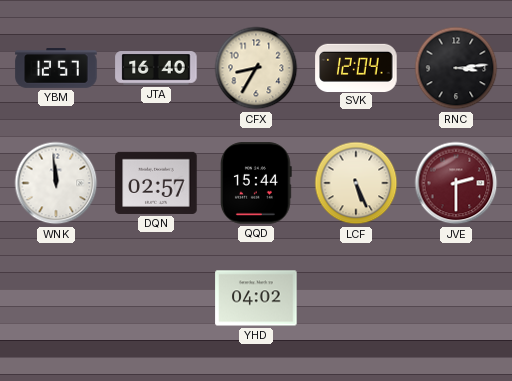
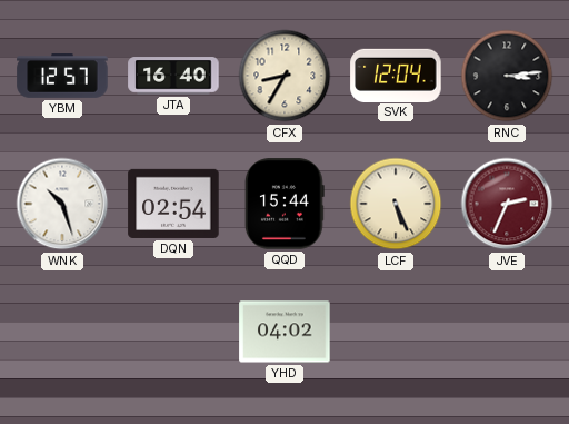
WNK: 11:59 -> 10:27 (62, 204)
DQN: 02:57 -> 02:54 (173, 204)
JVE: 2:30 -> 2:34 (507, 204)
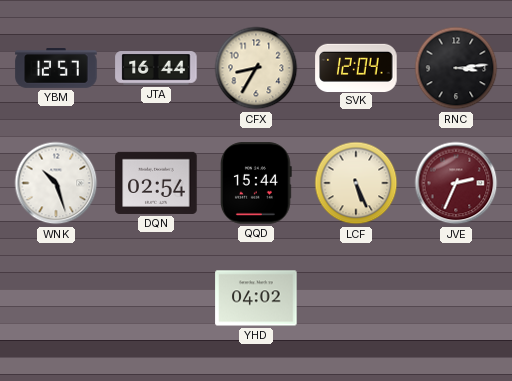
JTA: 16:40 -> 16:44 (156, 68)
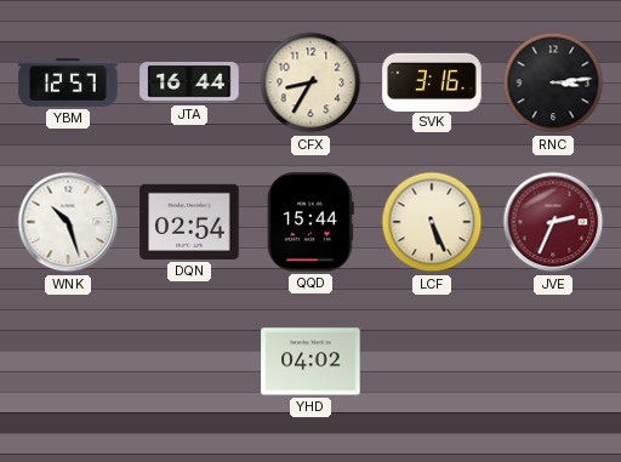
SVK: 12:04 -> 3:16 (432, 81)
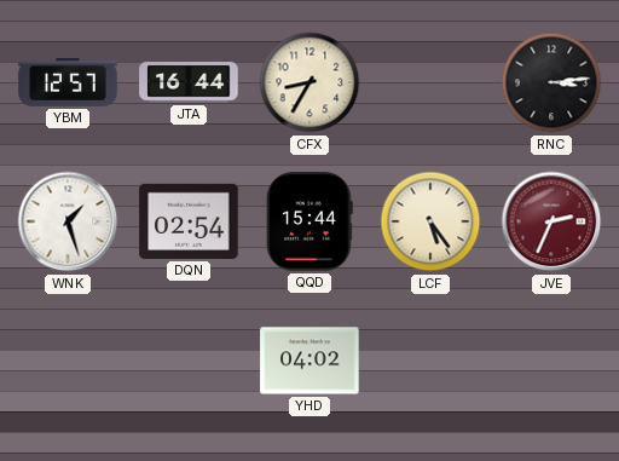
SVK: 3:16 -> none (432, 81)
WNK: 10:27 -> 1:27 (68, 221)
LCF: 5:26 -> 5:24 (430, 221)
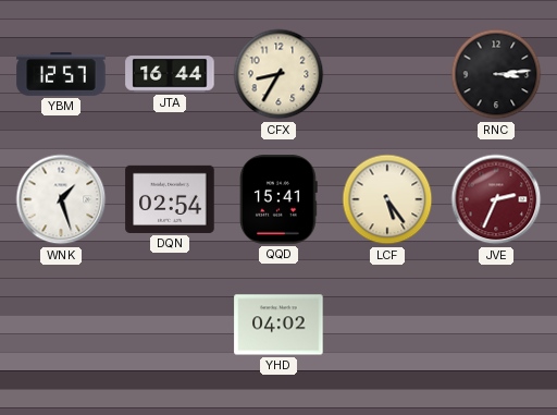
QQD: 15:44 -> 15:41 (280, 199)
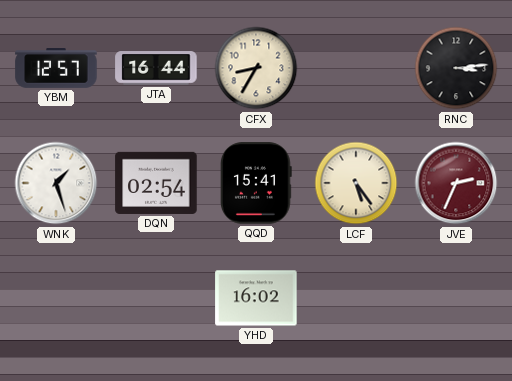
YHD: 04:02 -> 16:02 (256, 298)
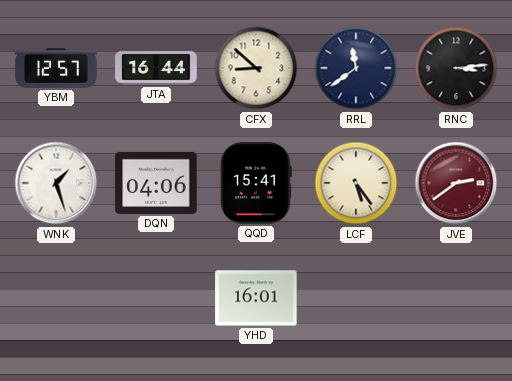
CFX: 8:35 -> 8:52 (256, 68)
RRL: none -> 11:39 (356, 68)
DQN: 02:54 -> 04:06 (156, 183)
JVE: 2:34 -> 2:39 (456, 183)
YHD: 16:02 -> 16:01 (256, 298)
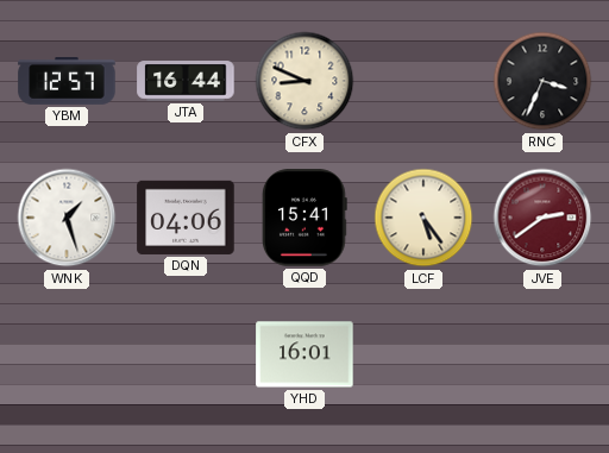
CFX: 8:52 -> 8:49 (304, 81)
RRL: 11:39 -> none (356, 68)
RNC: 3:14 -> 3:34 (542, 81)
